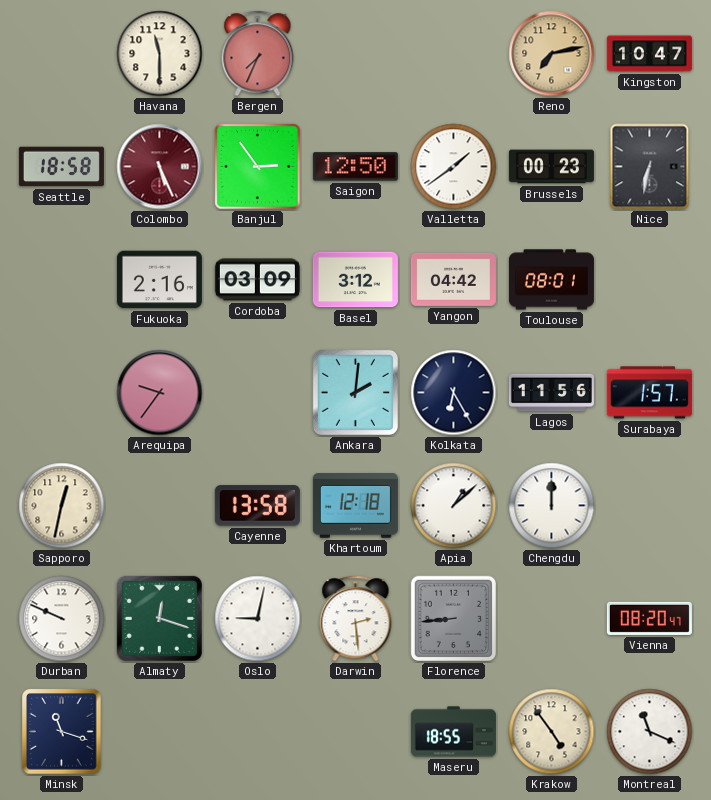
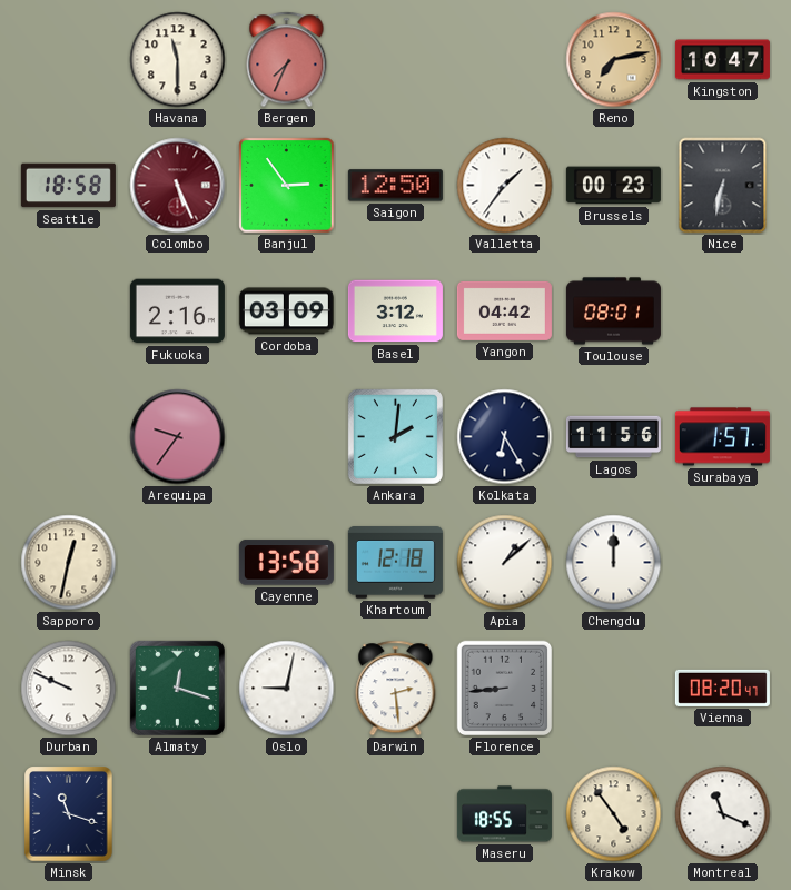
Valletta: 1:39 -> 1:36 (505, 186)
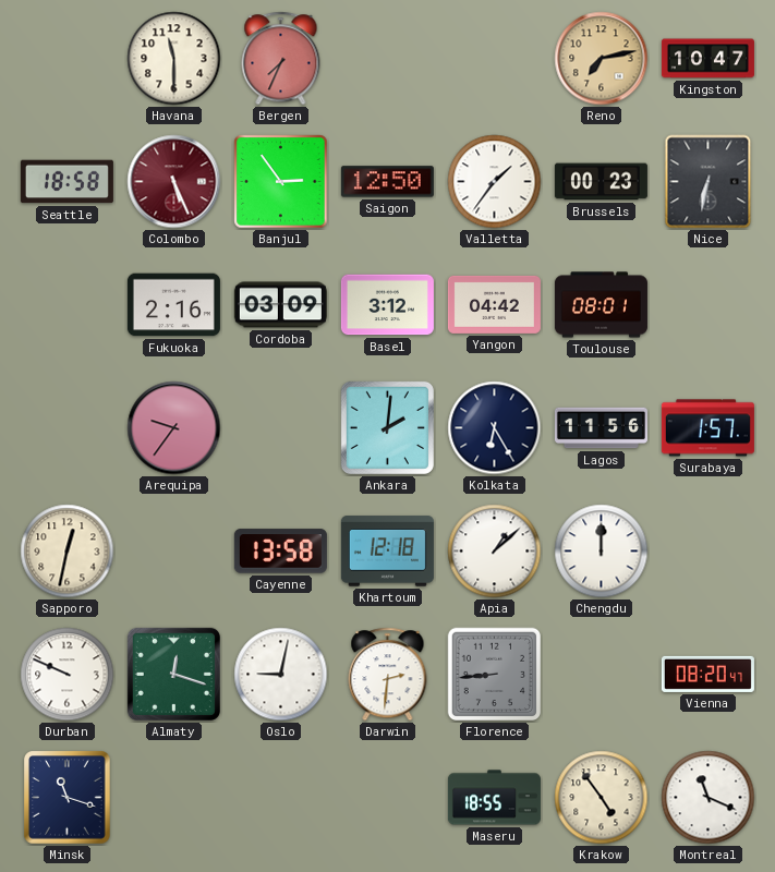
Darwin: 2:29 -> 2:31 (388, 675)
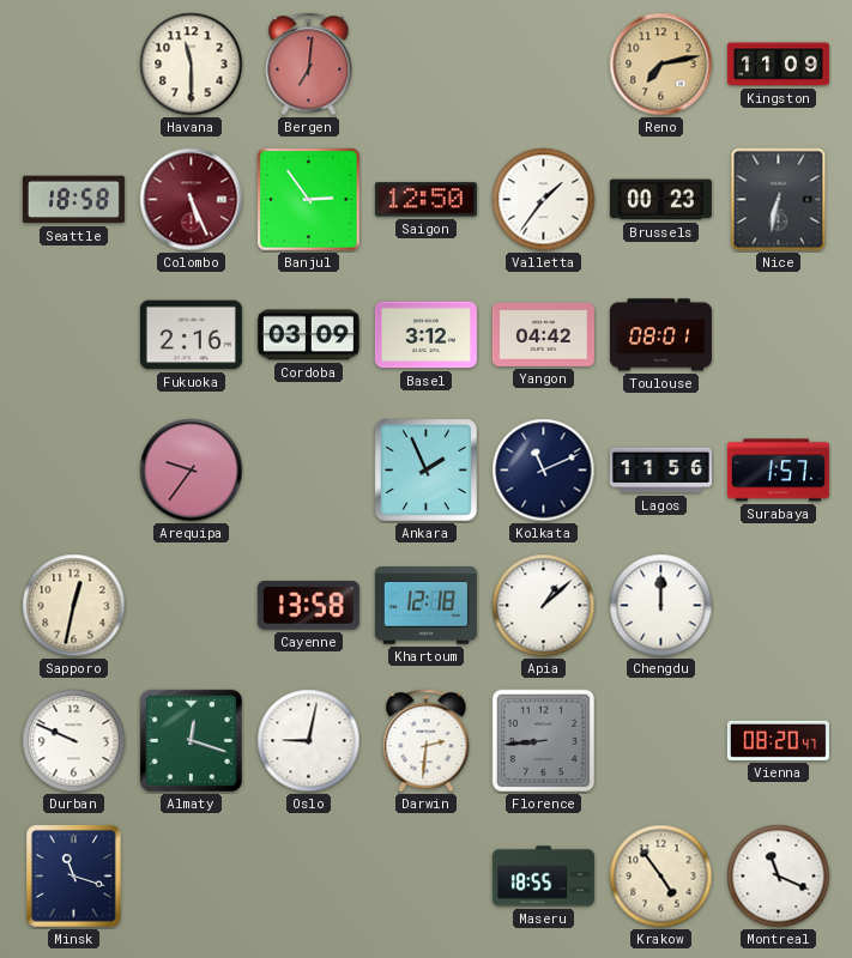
Bergen: 7:34 -> 7:01 (309, 65)
Kingston: 10:47 -> 11:09 (778, 65)
Ankara: 2:01 -> 1:56 (425, 469)
Kolkata: 6:25 -> 11:11 (544, 471)
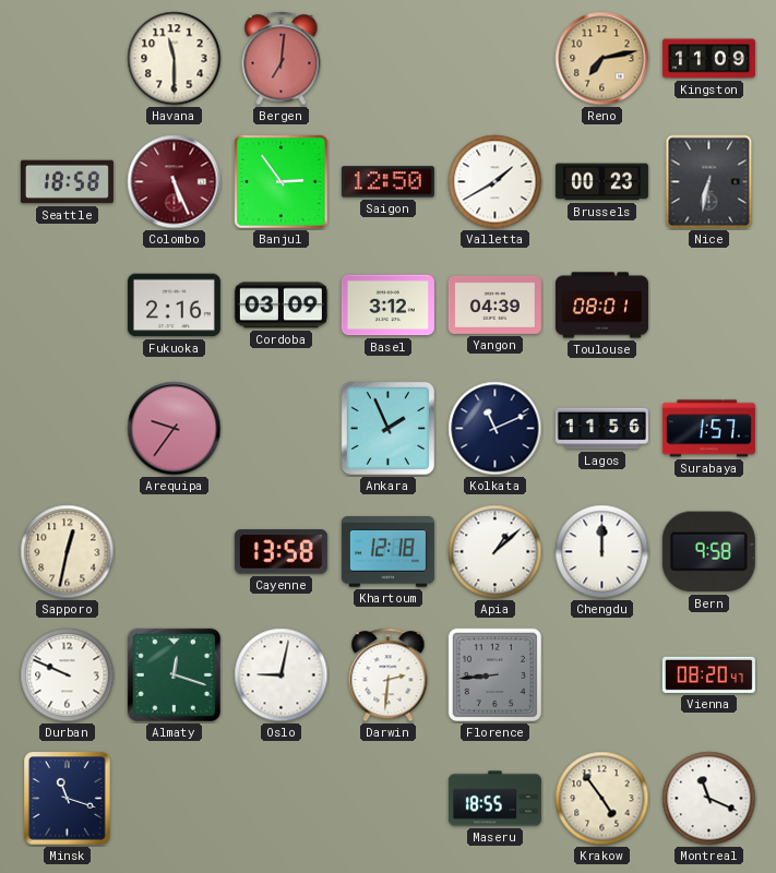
Valletta: 1:36 -> 1:40 (496, 182)
Yangon: 04:42 -> 04:39 (494, 304)
Bern: none -> 9:58 (708, 552)
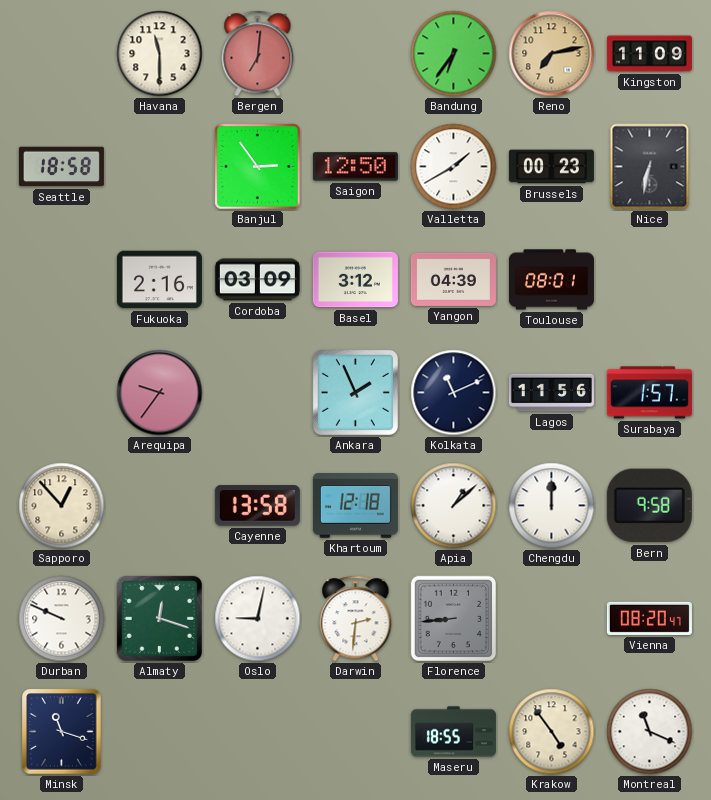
Bandung: none -> 6:36 (454, 54)
Colombo: 5:26 -> none (175, 182)
Sapporo: 12:32 -> 12:53 (62, 506)
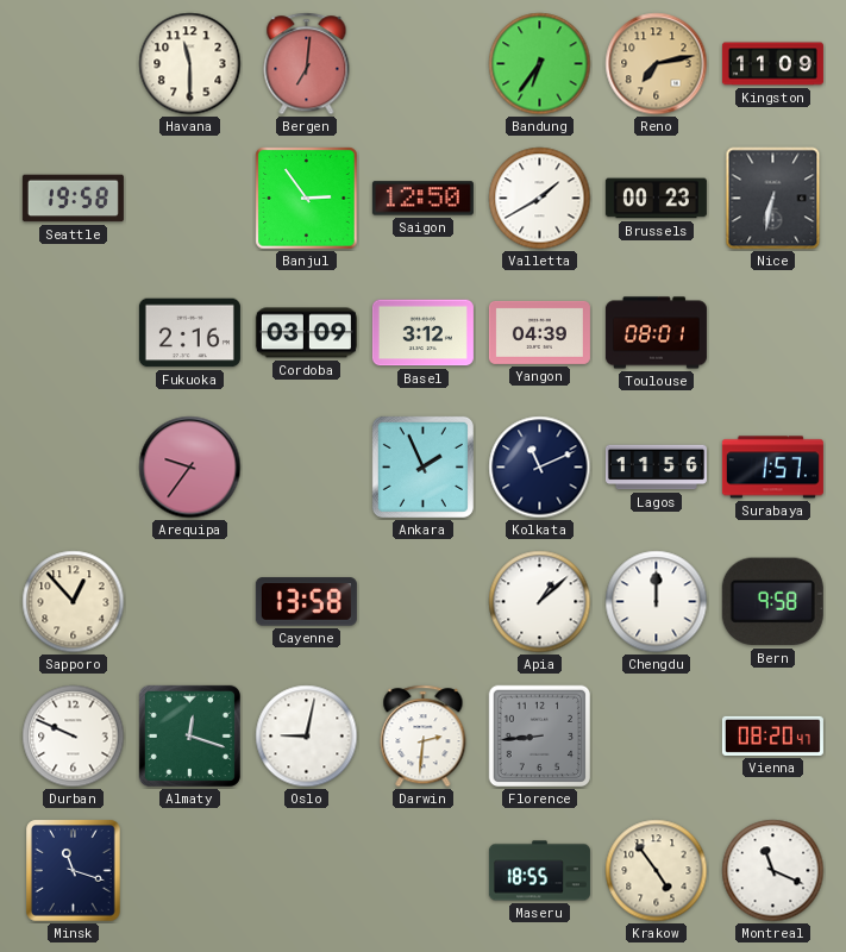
Seattle: 18:58 -> 19:58 (73, 199)
Khartoum: 12:18 -> none (355, 506)
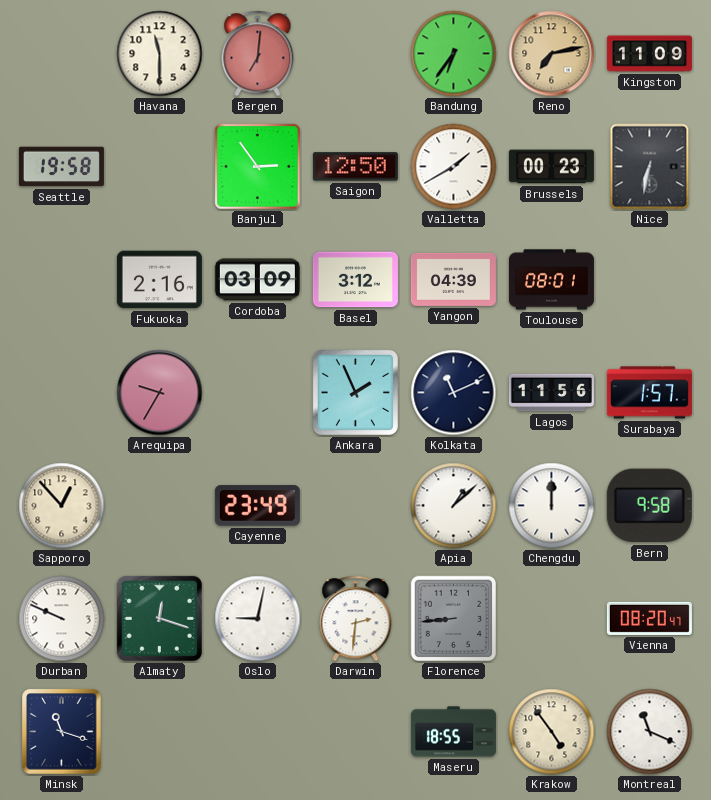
Arequipa: 9:36 -> 9:35 (160, 393)
Cayenne: 13:58 -> 23:49 (257, 506)
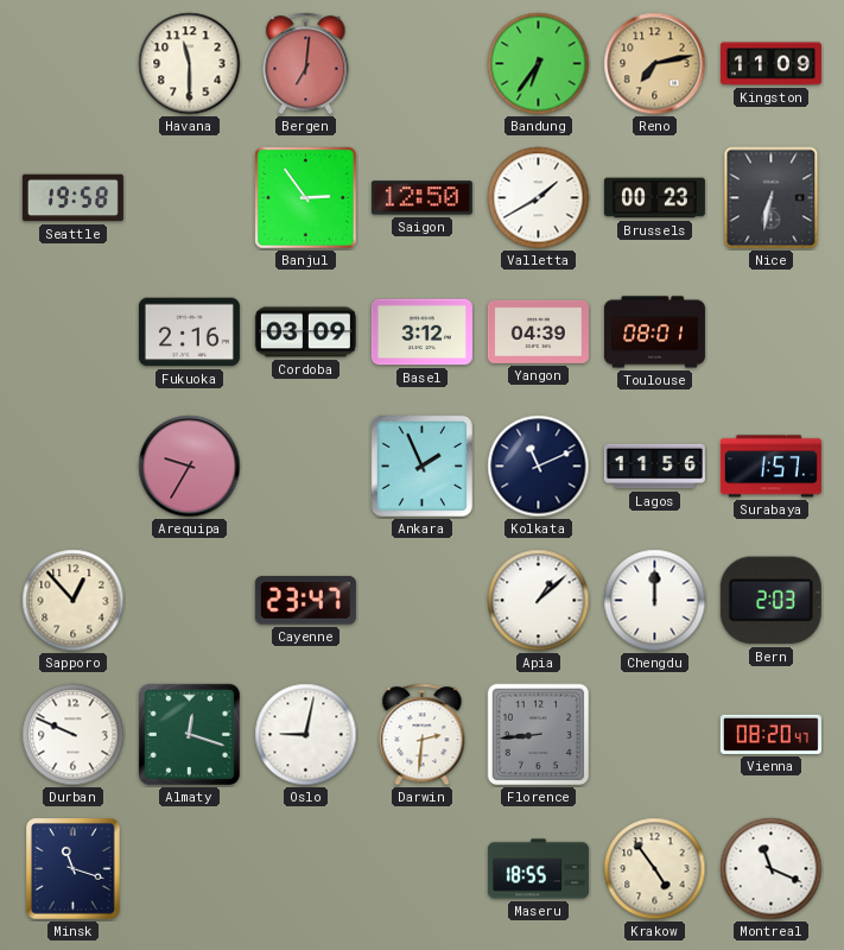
Cayenne: 23:49 -> 23:47 (305, 601)
Bern: 9:58 -> 2:03 (770, 601)
